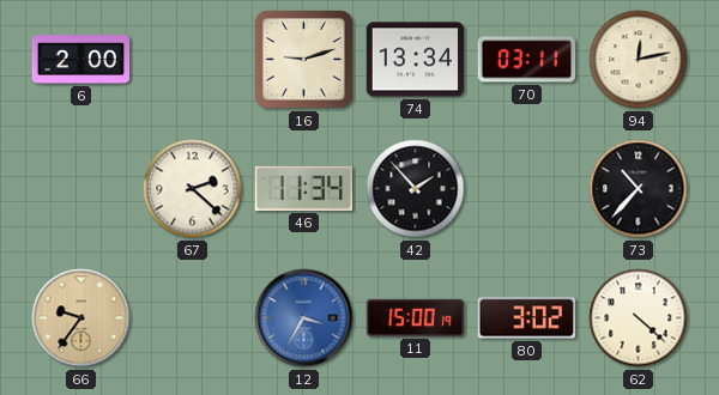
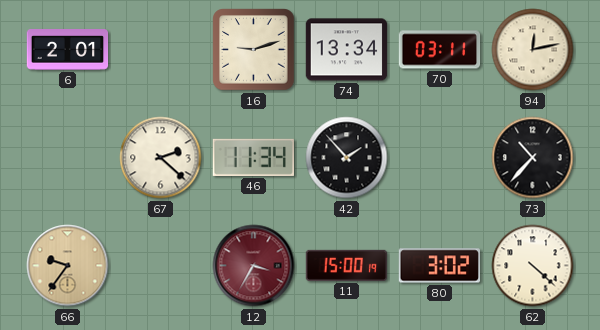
6: 2:00 -> 2:01 (68, 50)
12 dial: blue -> burgundy (254, 266)
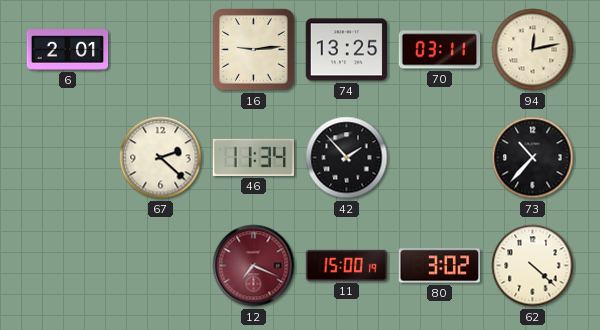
16: 9:12 -> 9:14 (254, 50)
74: 13:34 -> 13:25 (347, 50)
66: 9:36 -> none (68, 266)
12: 3:35 -> 7:19 (254, 266)
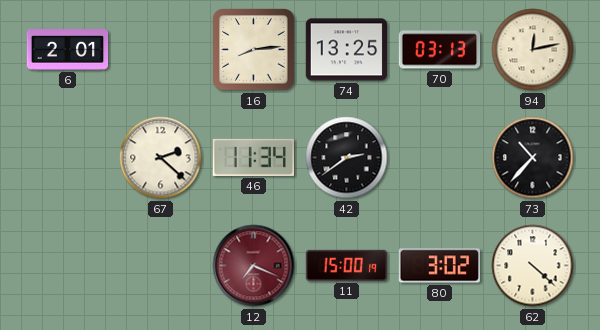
16: 9:14 -> 8:14 (254, 50)
70: 03:11 -> 03:13 (440, 50)
42: 1:53 -> 2:39 (347, 158)
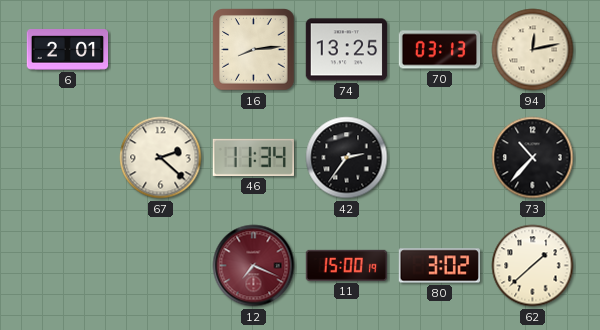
42: 2:39 -> 2:36 (347, 158)
62: 4:22 -> 1:38 (533, 266)
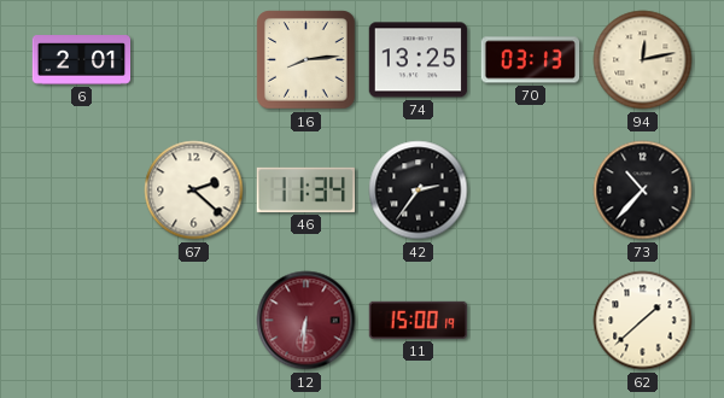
12: 7:19 -> 6:31 (306, 321)
80: 3:02 -> none (440, 266)
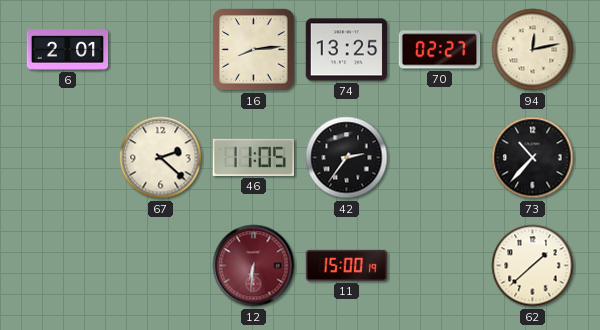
70: 03:13 -> 02:27 (440, 50)
46: 11:34 -> 11:05 (253, 157)
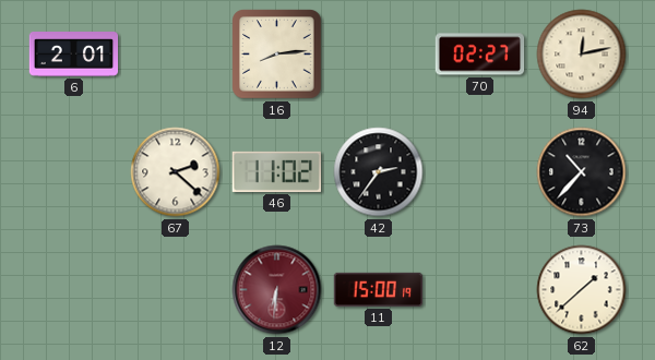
74: 13:25 -> none (347, 50)
46: 11:05 -> 11:02 (276, 171)
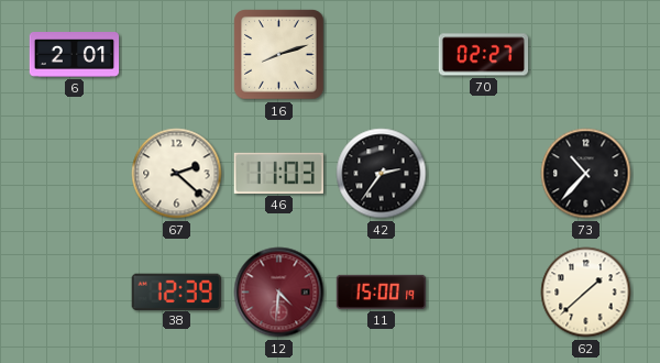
16: 8:14 -> 8:12 (279, 55)
94: 12:13 -> none (582, 55)
46: 11:02 -> 11:03 (278, 173)
38: none -> 12:39 (176, 291)
12: 6:31 -> 4:31 (279, 293)
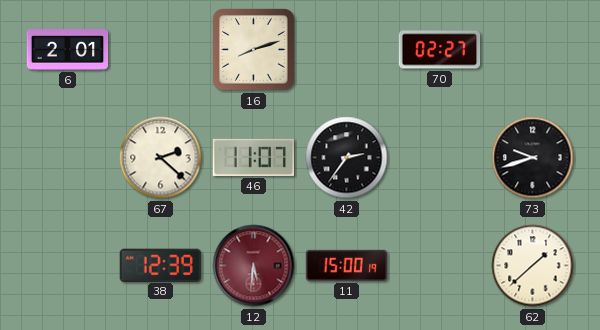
46: 11:03 -> 11:07 (253, 157)
73: 10:37 -> 9:42 (533, 158)
12: 4:31 -> 5:31 (254, 266)
